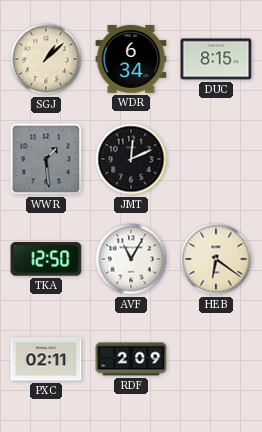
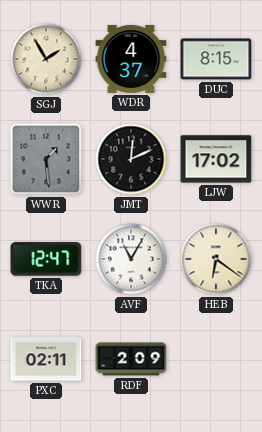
SGJ: 1:08 -> 1:55 (46, 59)
WDR: 6:34 -> 4:37 (131, 59)
LJW: none -> 17:02 (216, 159)
TKA: 12:50 -> 12:47 (46, 259)
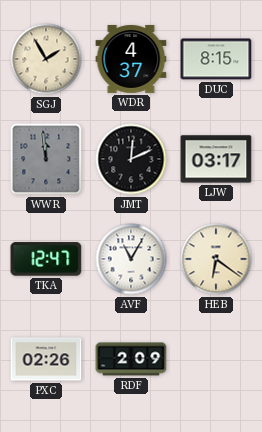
WWR: 1:29 -> 11:59 (46, 159)
LJW: 17:02 -> 03:17 (216, 159)
PXC: 02:11 -> 02:26 (46, 359)
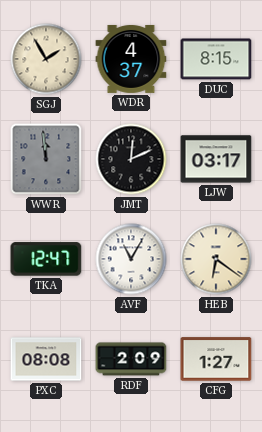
PXC: 02:26 -> 08:08 (46, 359)
CFG: none -> 1:27 (216, 359)
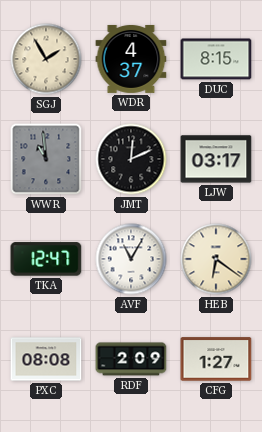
WWR: 11:59 -> 10:59 (46, 159)
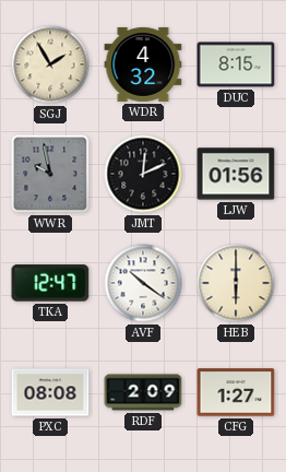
WDR: 4:37 -> 4:32 (143, 64)
WWR: 10:59 -> 9:58 (50, 174)
LJW: 03:17 -> 01:56 (236, 174)
AVF: 11:05 -> 10:21 (143, 283)
HEB: 6:21 -> 6:00 (236, 283)
